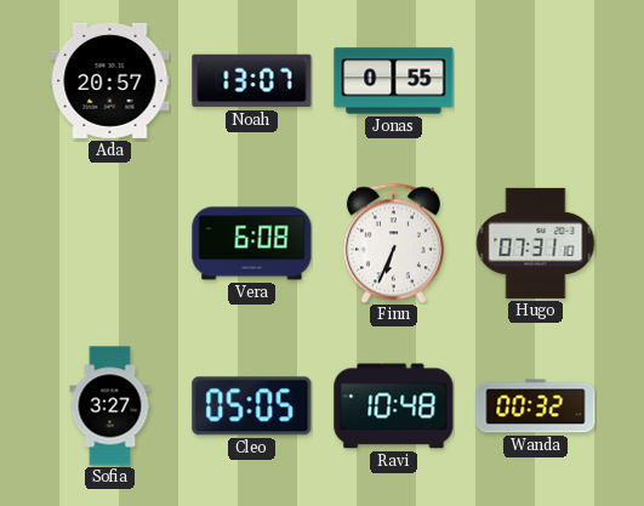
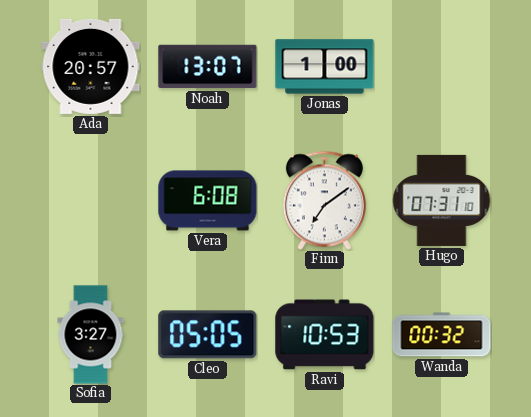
Jonas: 0:55 -> 1:00 (325, 67)
Finn: 6:34 -> 7:09 (324, 200)
Ravi: 10:48 -> 10:53 (325, 335)
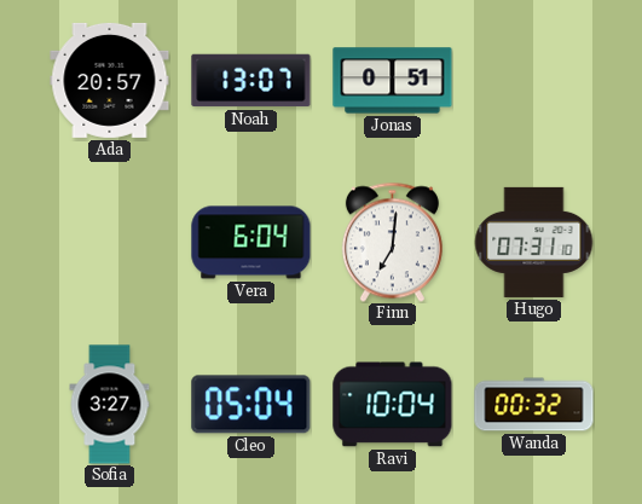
Jonas: 1:00 -> 0:51 (393, 81)
Vera: 6:08 -> 6:04 (251, 243)
Finn: 7:09 -> 7:01 (392, 242)
Cleo: 05:05 -> 05:04 (251, 405)
Ravi: 10:53 -> 10:04 (393, 405)
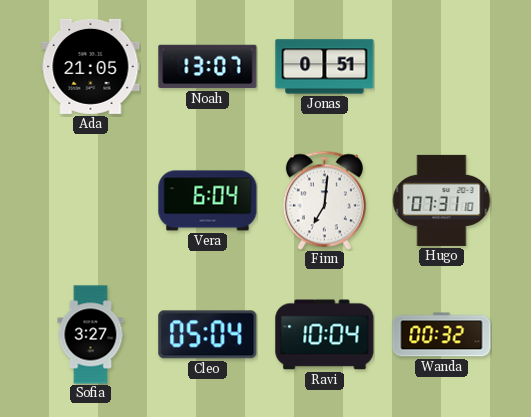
Ada: 20:57 -> 21:05 (91, 66)
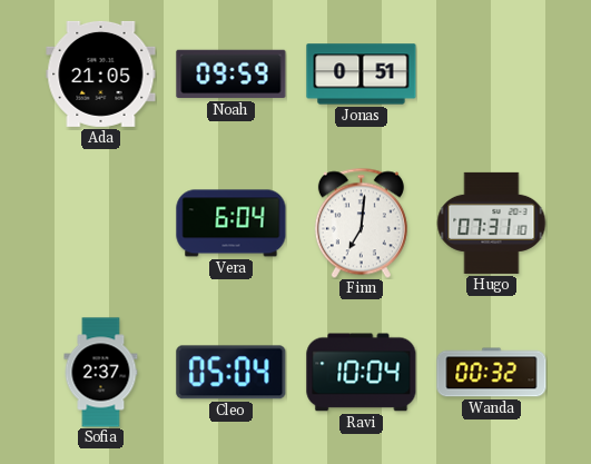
Noah: 13:07 -> 09:59 (232, 75)
Sofia: 3:27 -> 2:37 (101, 373)
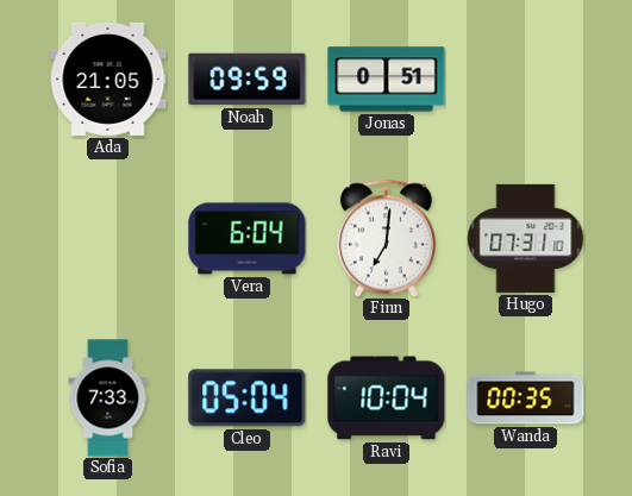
Sofia: 2:37 -> 7:33 (108, 398)
Wanda: 00:32 -> 00:35 (526, 398)
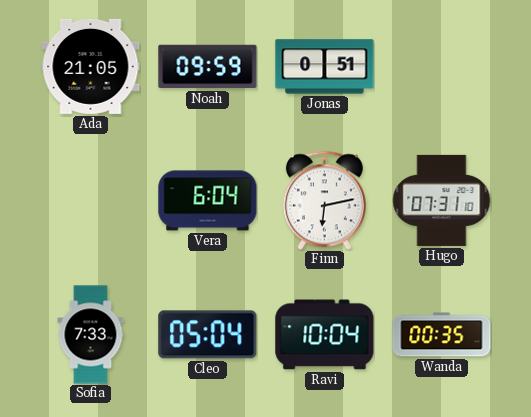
Finn: 7:01 -> 6:13 (324, 200)
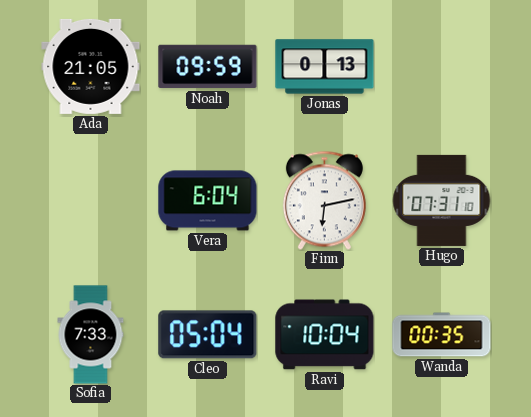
Jonas: 0:51 -> 0:13 (325, 67)
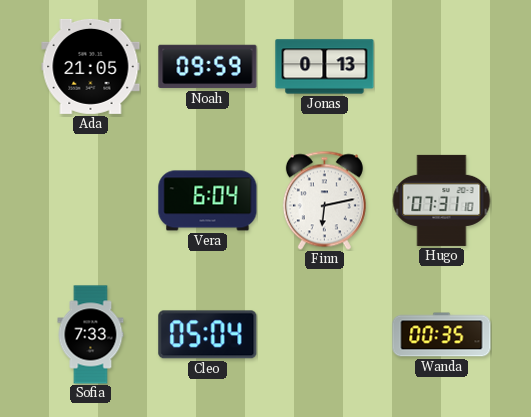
Ravi: 10:04 -> none (325, 335)
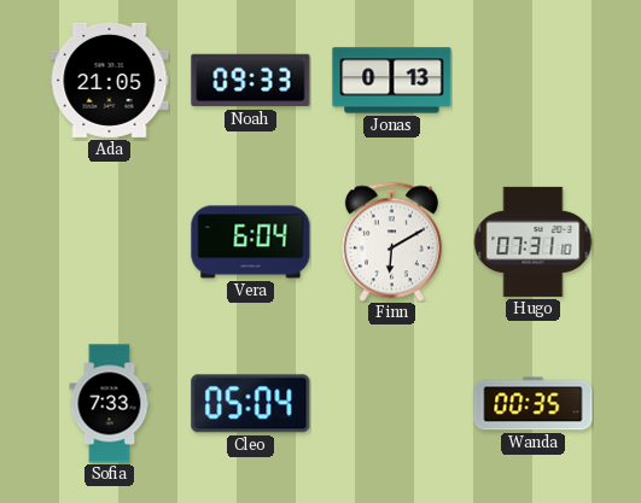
Noah: 09:59 -> 09:33 (251, 81)
Finn: 6:13 -> 6:10 (391, 241)
